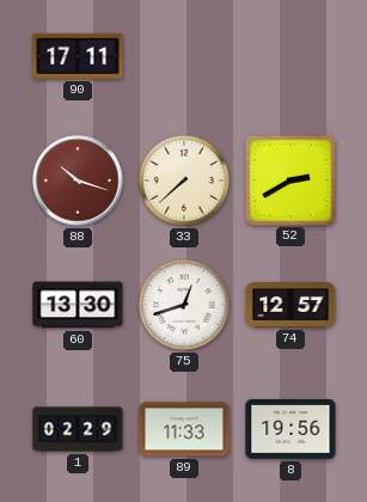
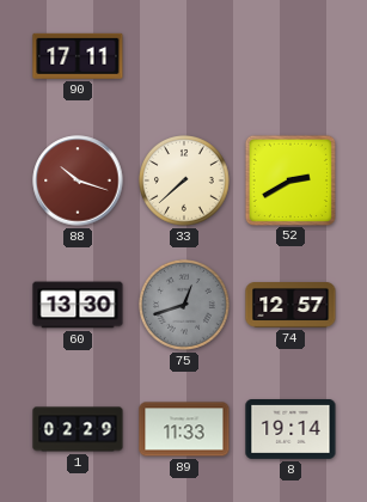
75 dial: white -> grey (185, 306)
8: 19:56 -> 19:14 (290, 430)
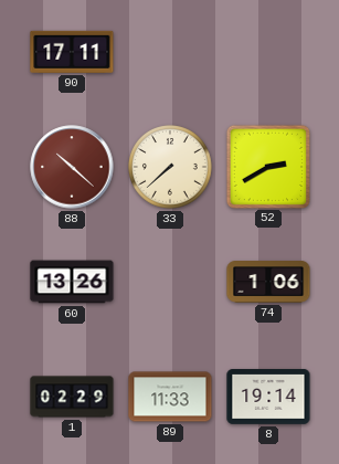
88: 10:18 -> 10:22 (72, 167)
60: 13:30 -> 13:26 (72, 282)
75: 12:42 -> none (185, 306)
74: 12:57 -> 1:06 (268, 282)
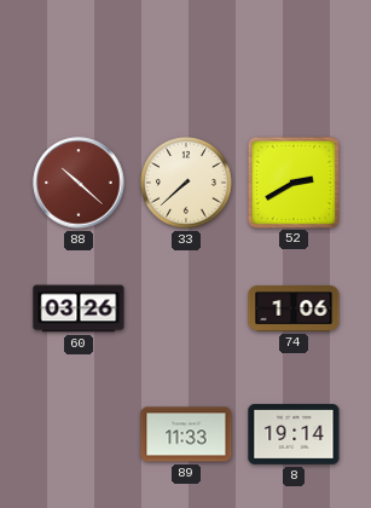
90: 17:11 -> none (72, 52)
60: 13:26 -> 03:26 (79, 308)
1: 02:29 -> none (72, 397)
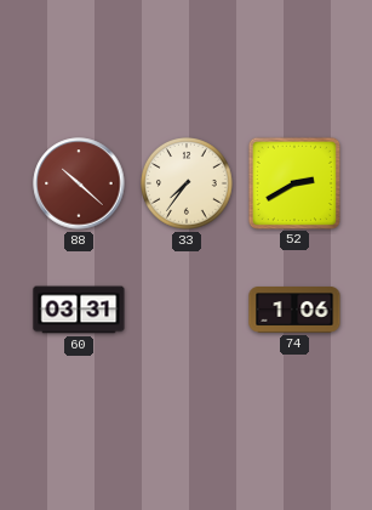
33: 7:38 -> 7:36 (188, 185)
60: 03:26 -> 03:31 (79, 310)
89: 11:33 -> none (186, 434)
8: 19:14 -> none (294, 435)
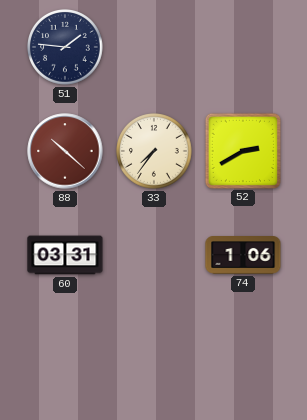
51: none -> 1:46 (66, 48)
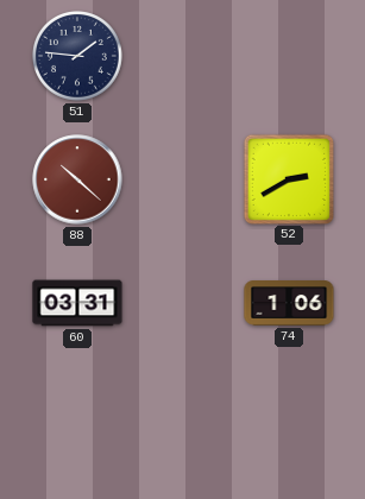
33: 7:36 -> none (155, 152)
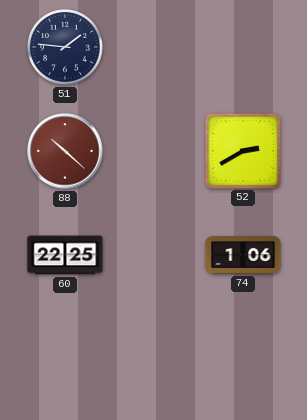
60: 03:31 -> 22:25 (65, 255)
